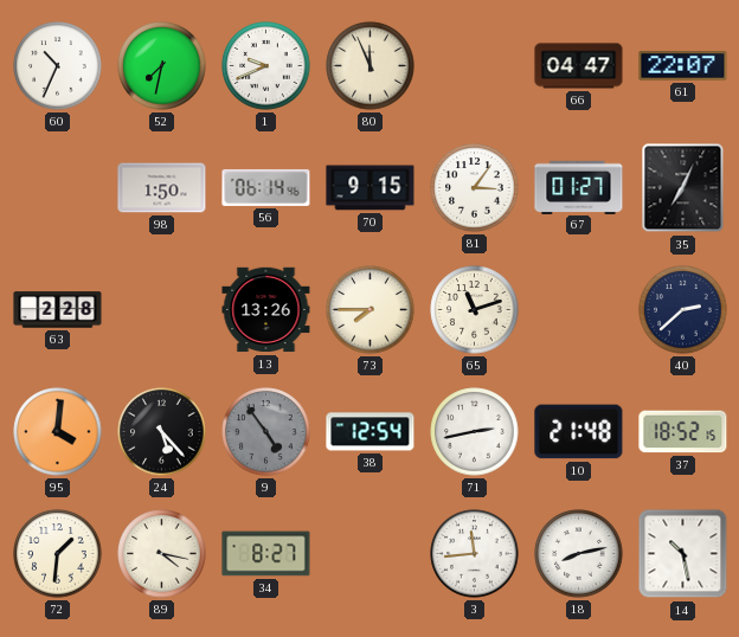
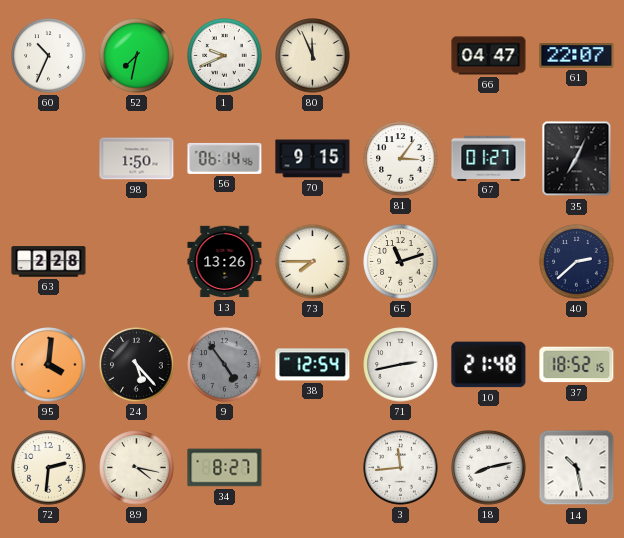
72: 1:31 -> 2:31 (49, 468)
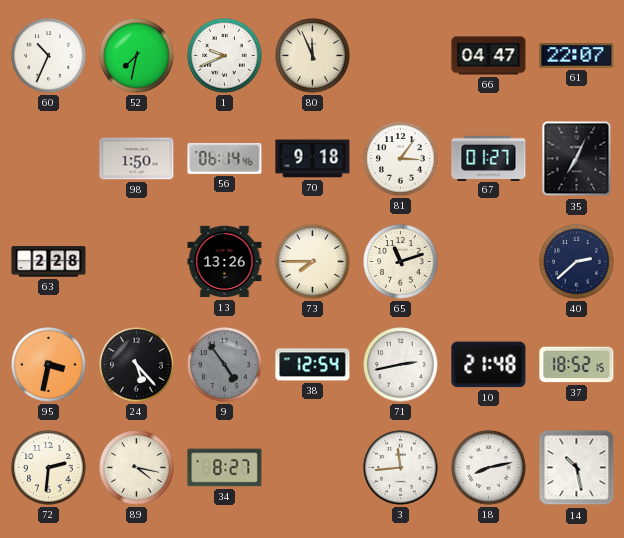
70: 9:15 -> 9:18 (313, 159)
95: 4:01 -> 3:32 (49, 365)
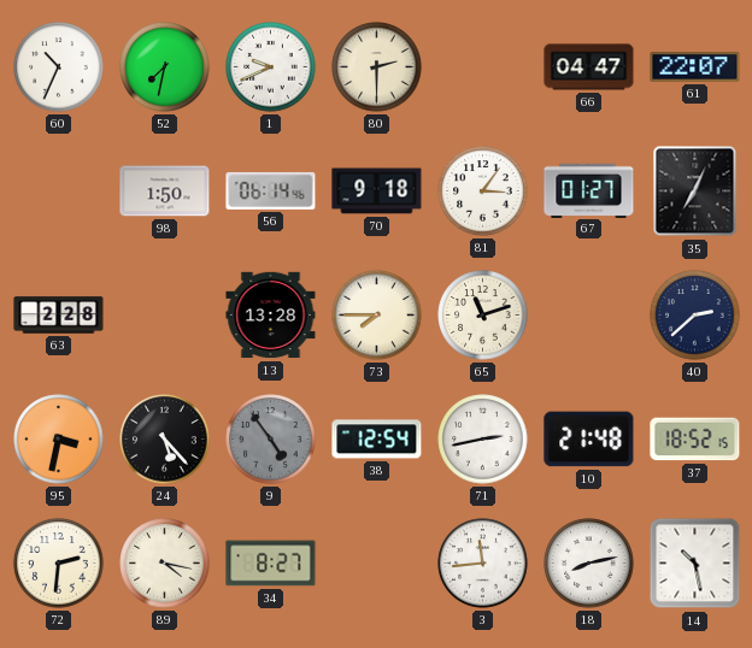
80: 11:56 -> 2:30 (377, 67)
13: 13:26 -> 13:28 (271, 316)
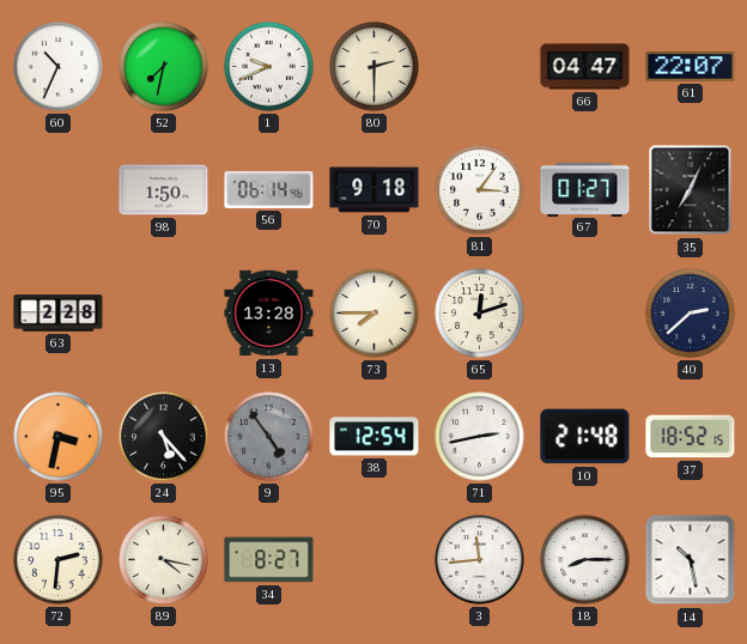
65: 11:12 -> 12:12 (480, 314)
18: 8:13 -> 8:15 (585, 560)
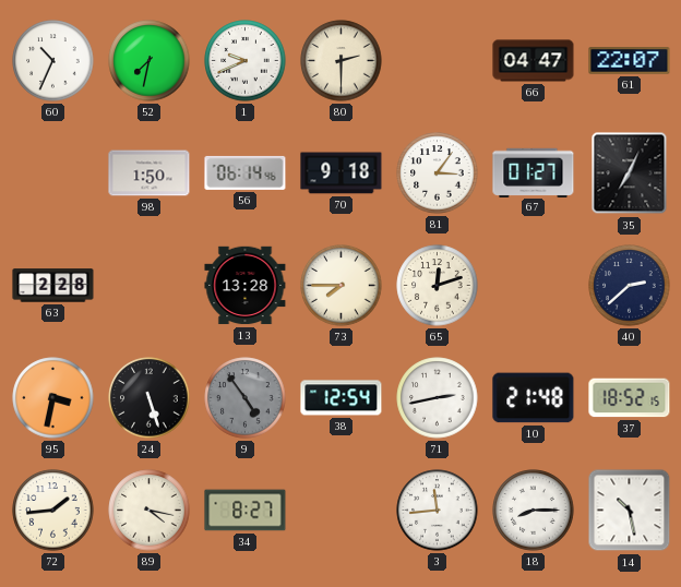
24: 5:23 -> 5:27 (150, 398)
72: 2:31 -> 1:44 (53, 511)
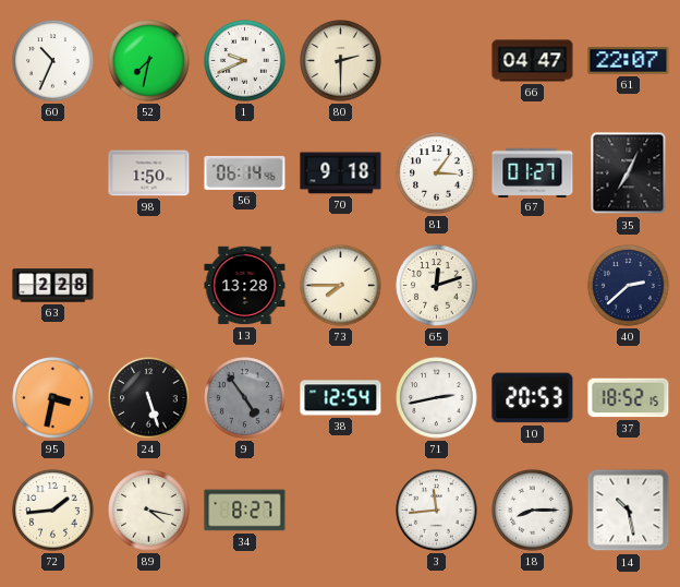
10: 21:48 -> 20:53 (533, 398)
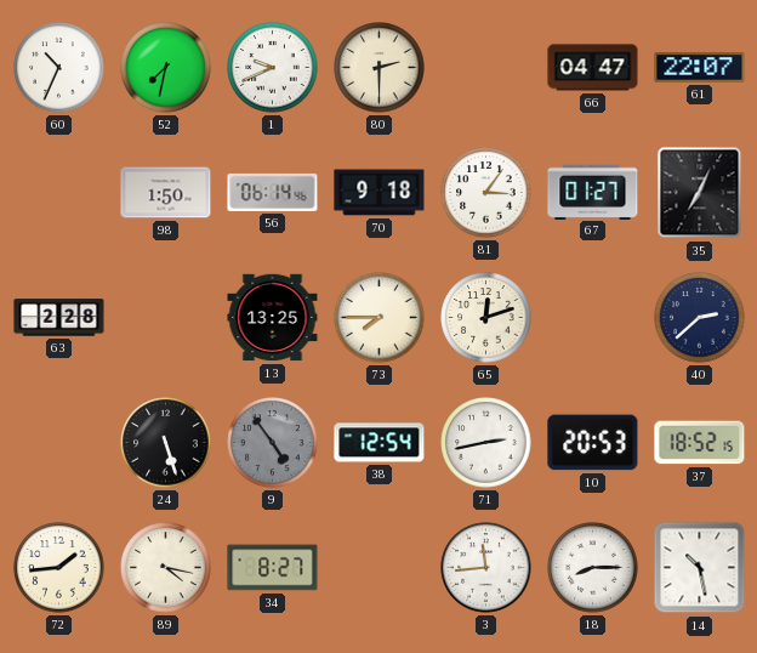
13: 13:28 -> 13:25 (273, 318)
95: 3:32 -> none (53, 398)
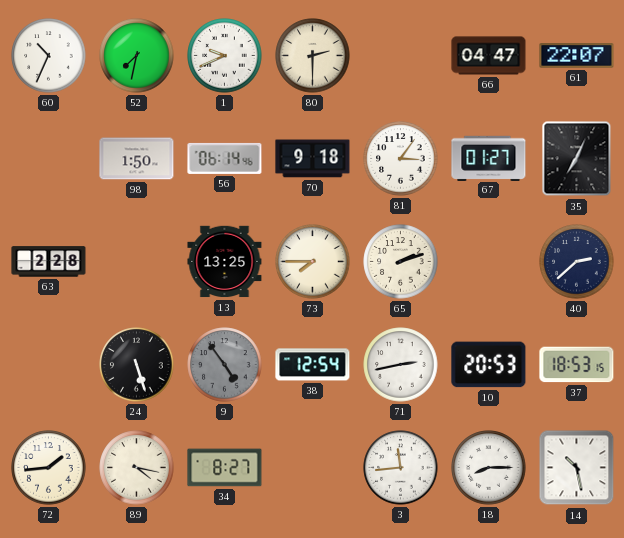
65: 12:12 -> 2:12 (401, 262)
37: 18:52 -> 18:53 (577, 365)
